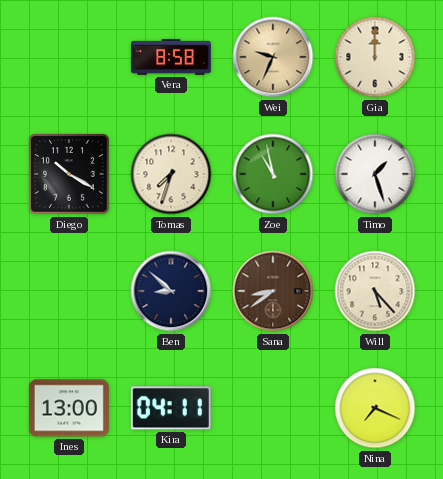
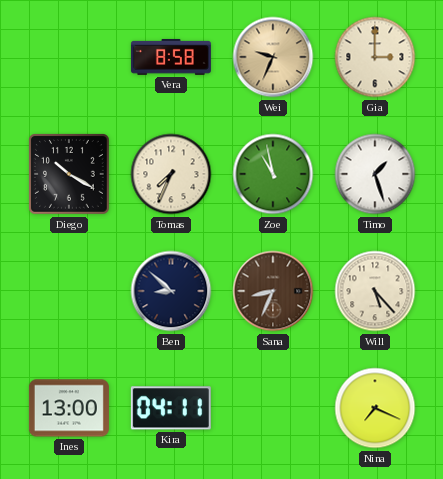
Gia: 12:00 -> 3:00 (375, 57)
Tomas: 7:33 -> 7:34 (171, 174)
Sana: 8:39 -> 8:34 (273, 291)
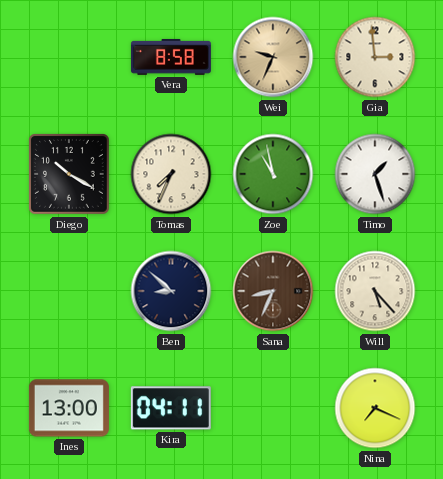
Gia: 3:00 -> 2:59 (375, 57)
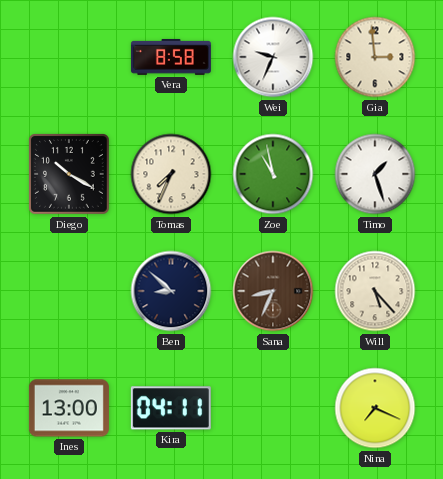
Wei dial: champagne -> white (273, 57)
